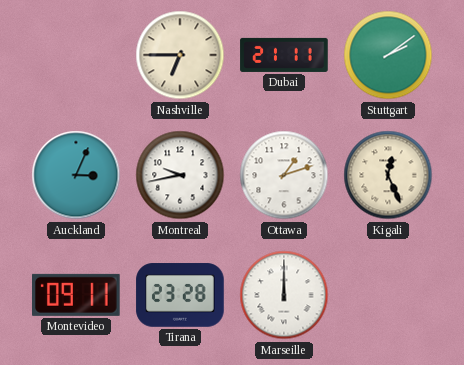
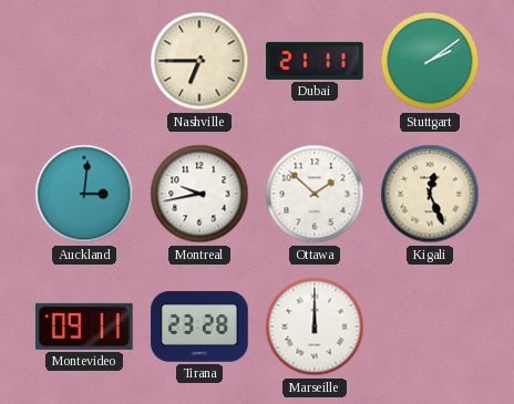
Auckland: 3:04 -> 3:01 (84, 194)
Ottawa: 1:12 -> 1:52 (315, 194)
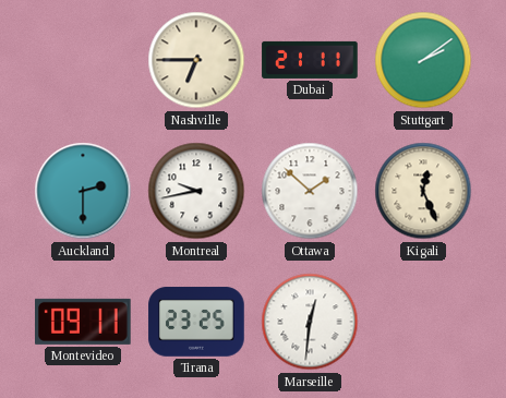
Auckland: 3:01 -> 2:30 (83, 191)
Tirana: 23:28 -> 23:25 (196, 322)
Marseille: 12:00 -> 12:31 (310, 322)
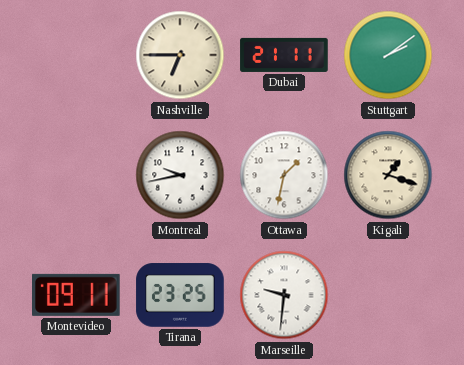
Auckland: 2:30 -> none (83, 191)
Ottawa: 1:52 -> 1:32 (284, 175)
Kigali: 12:26 -> 1:18 (388, 175)
Marseille: 12:31 -> 9:31 (284, 295)
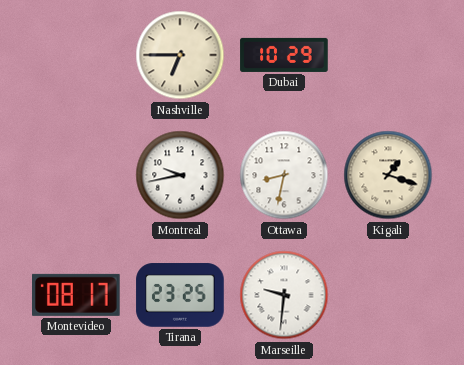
Dubai: 21:11 -> 10:29 (284, 55)
Stuttgart: 2:09 -> none (388, 55)
Ottawa: 1:32 -> 8:32 (284, 175)
Montevideo: 09:11 -> 08:17 (76, 295)
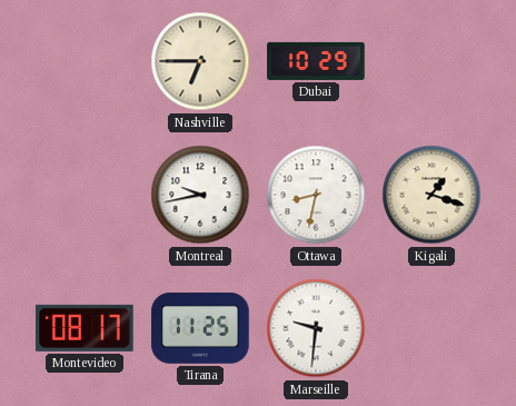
Tirana: 23:25 -> 11:25 (200, 328)
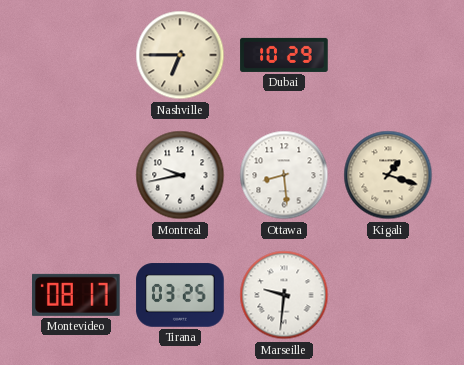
Ottawa: 8:32 -> 8:29 (284, 175)
Tirana: 11:25 -> 03:25 (180, 295)
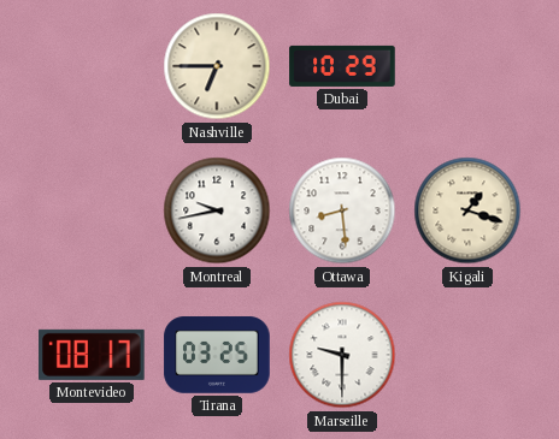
Marseille: 9:31 -> 9:30 (342, 355)
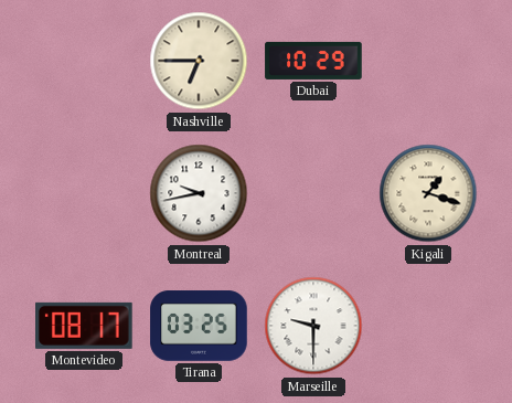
Ottawa: 8:29 -> none (342, 210)
